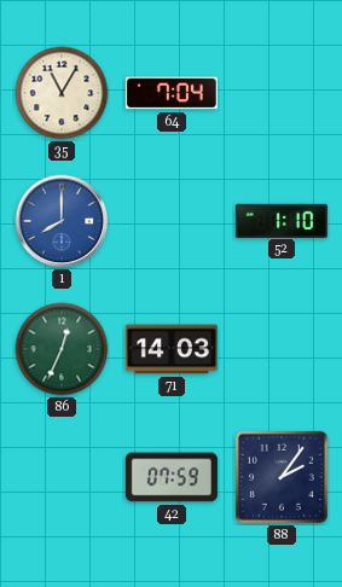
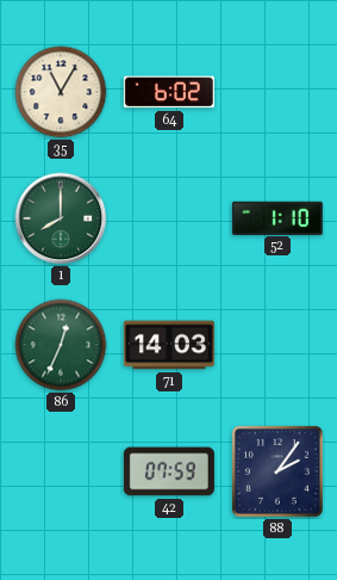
64: 7:04 -> 6:02 (169, 92)
1 dial: blue -> green (61, 218)
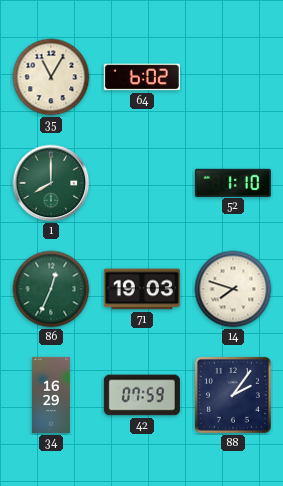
71: 14:03 -> 19:03 (142, 289)
14: none -> 7:48 (233, 289)
34: none -> 16:29 (51, 395)
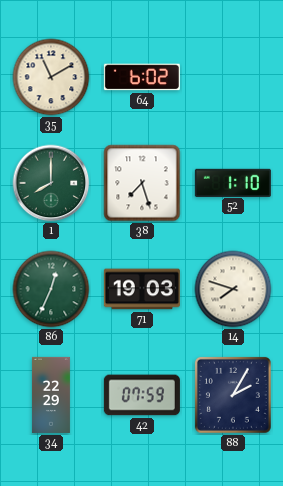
35: 11:05 -> 11:10 (51, 77)
38: none -> 7:27 (142, 183)
34: 16:29 -> 22:29 (51, 395)
88: 2:06 -> 2:05 (233, 395)
